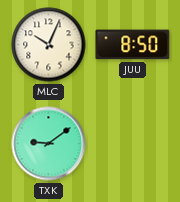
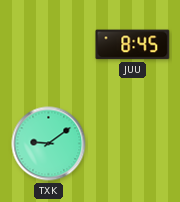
MLC: 10:04 -> none (49, 45)
JUU: 8:50 -> 8:45 (133, 45)
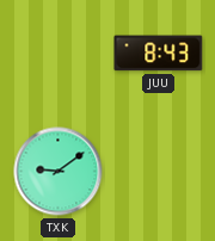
JUU: 8:45 -> 8:43 (159, 54)
